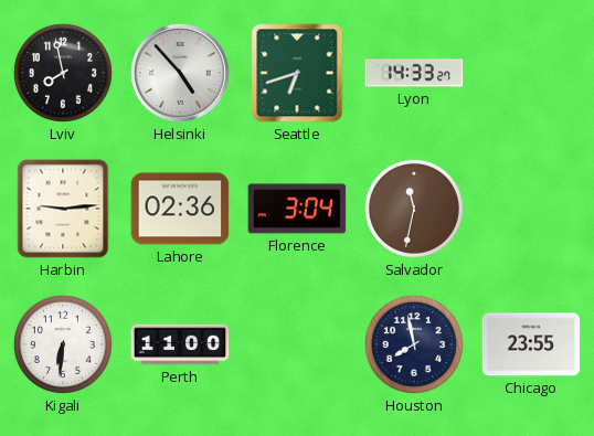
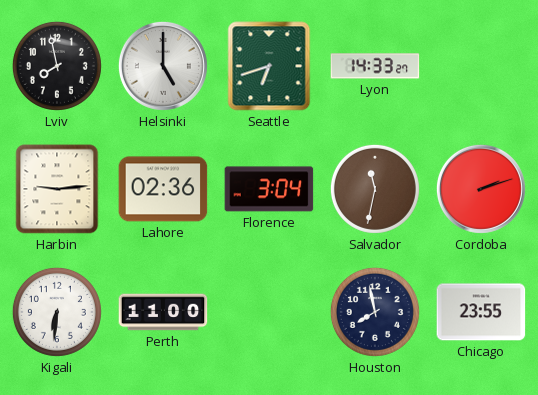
Helsinki: 4:53 -> 5:00 (163, 66)
Cordoba: none -> 2:12 (481, 189)
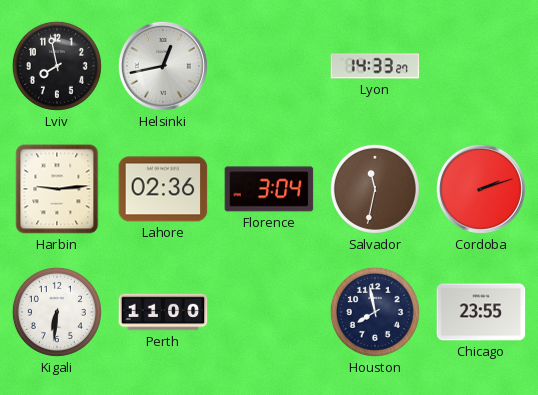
Helsinki: 5:00 -> 12:43 (163, 66)
Seattle: 6:42 -> none (269, 66)
